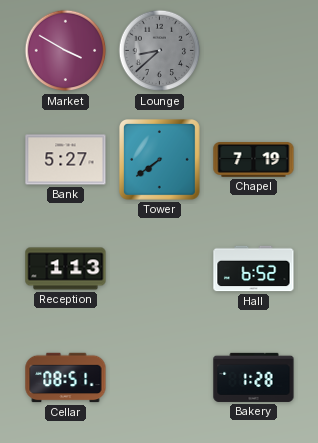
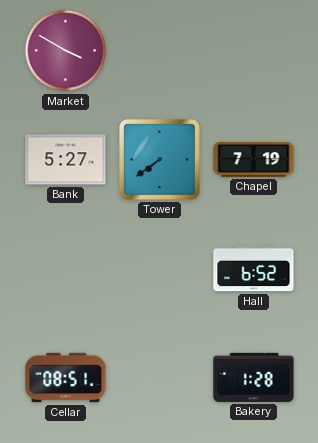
Lounge: 8:38 -> none (160, 51)
Reception: 1:13 -> none (66, 269)
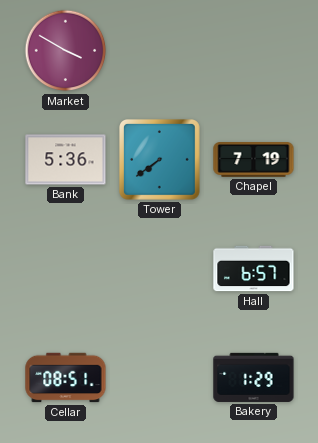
Bank: 5:27 -> 5:36 (66, 160)
Hall: 6:52 -> 6:57 (254, 269)
Bakery: 1:28 -> 1:29 (254, 377)
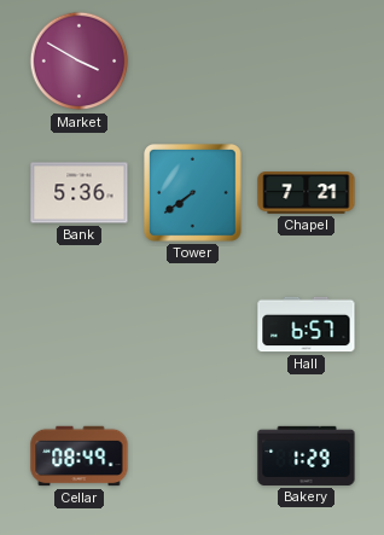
Chapel: 7:19 -> 7:21 (307, 193)
Cellar: 08:51 -> 08:49 (80, 457)
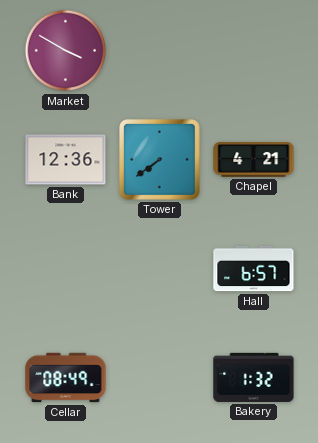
Bank: 5:36 -> 12:36 (66, 160)
Chapel: 7:21 -> 4:21 (254, 160)
Bakery: 1:29 -> 1:32 (254, 377)
